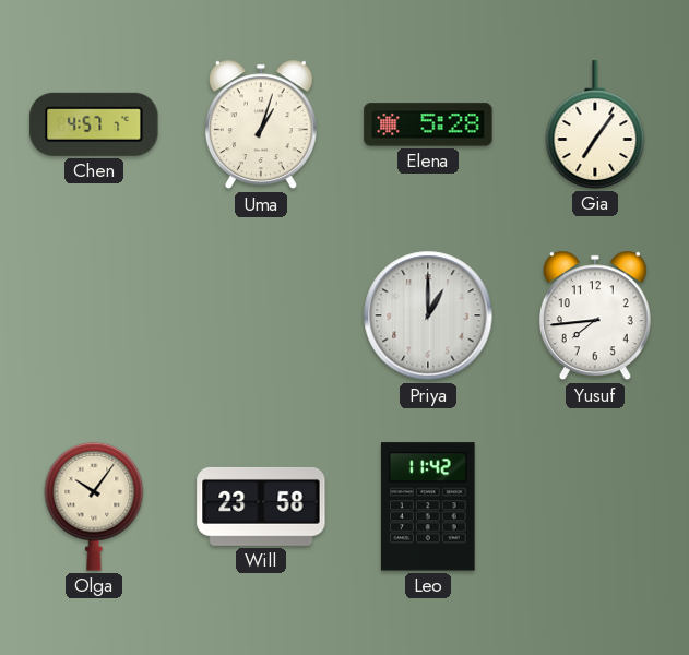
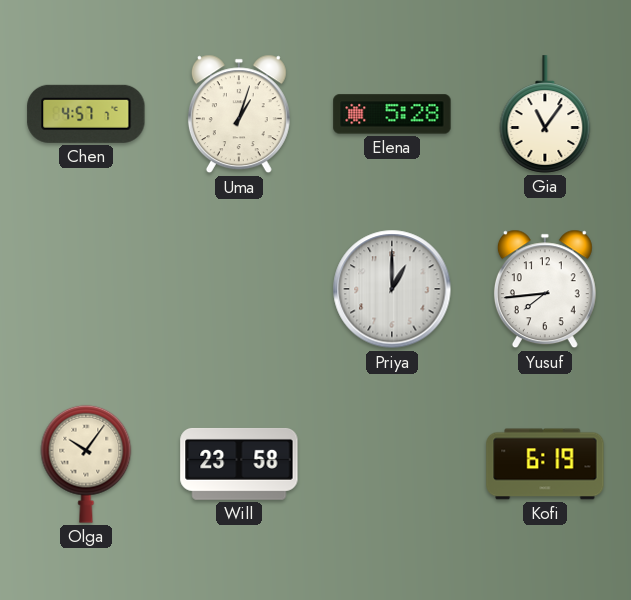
Gia: 7:06 -> 11:06 (545, 114)
Leo: 11:42 -> none (429, 507)
Kofi: none -> 6:19 (545, 464)
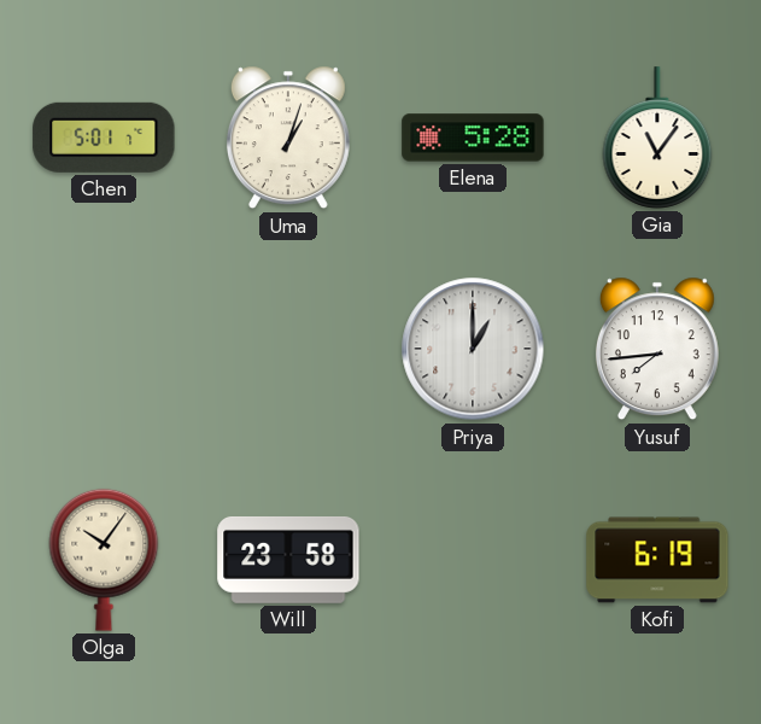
Chen: 4:57 -> 5:01 (104, 138)
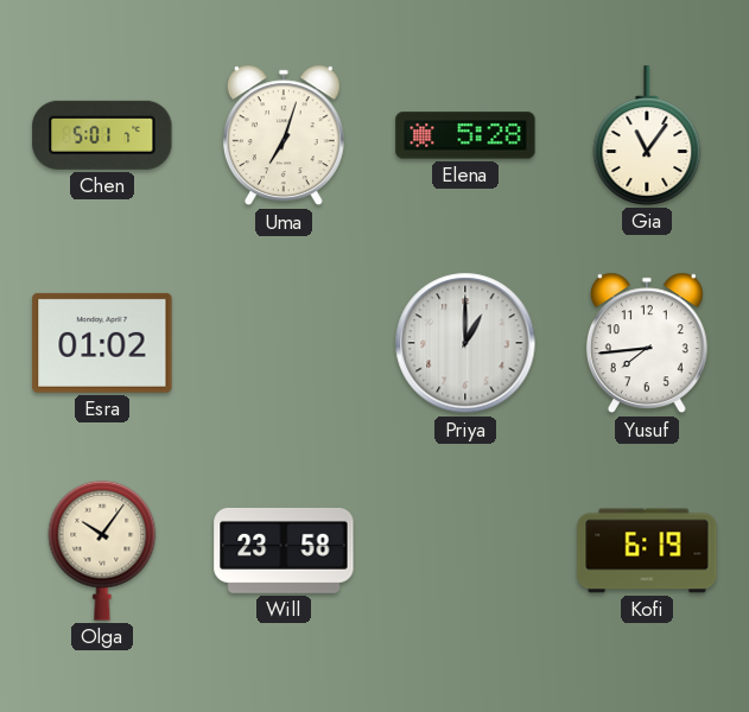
Uma: 1:03 -> 7:03 (284, 135)
Esra: none -> 01:02 (102, 343)
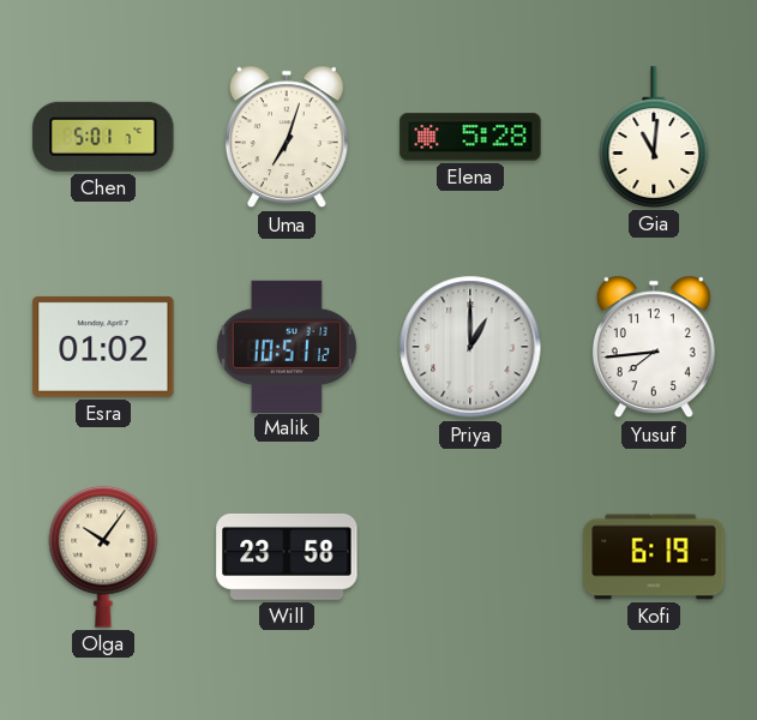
Gia: 11:06 -> 11:01 (654, 137)
Malik: none -> 10:51 (287, 346)
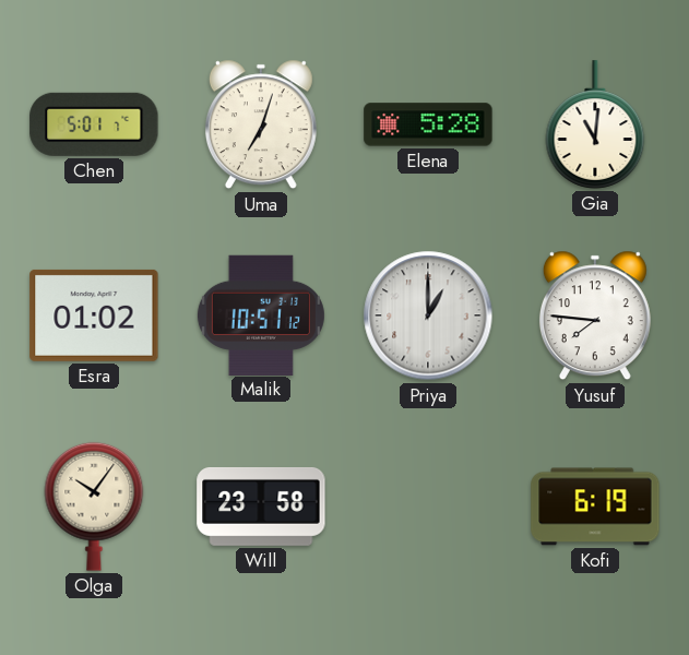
Yusuf: 7:44 -> 7:46 (595, 315)
